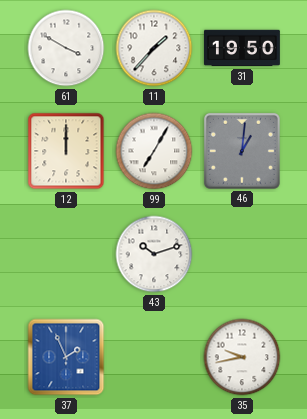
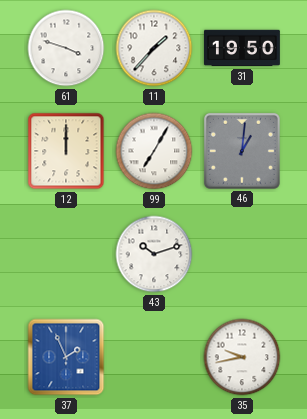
61: 3:50 -> 3:48 (66, 48)
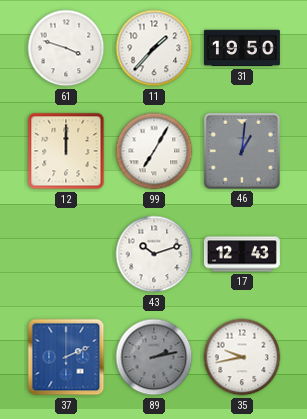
17: none -> 12:43 (242, 254)
37: 1:56 -> 2:11 (66, 357)
89: none -> 2:13 (154, 357)
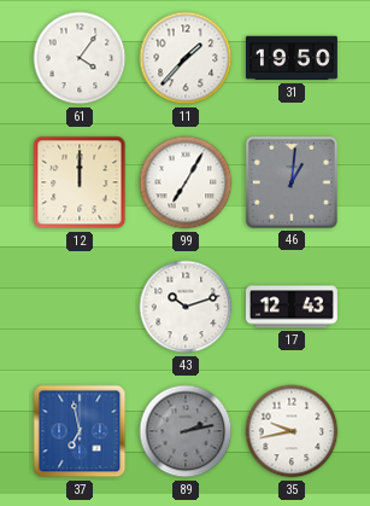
61: 3:48 -> 4:06 (80, 58)
37: 2:11 -> 6:58 (80, 431)
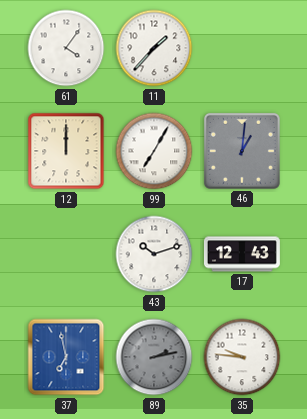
31: 19:50 -> none (292, 58)
35: 9:43 -> 9:46 (242, 357)
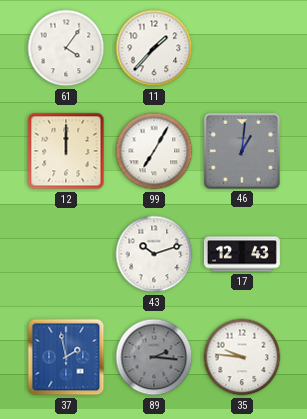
37: 6:58 -> 1:58 (66, 357)
89: 2:13 -> 2:16 (154, 357)
